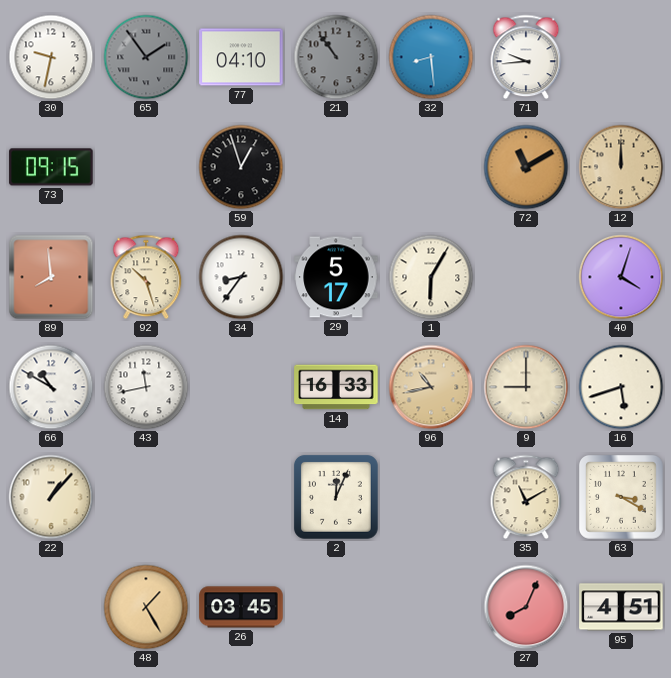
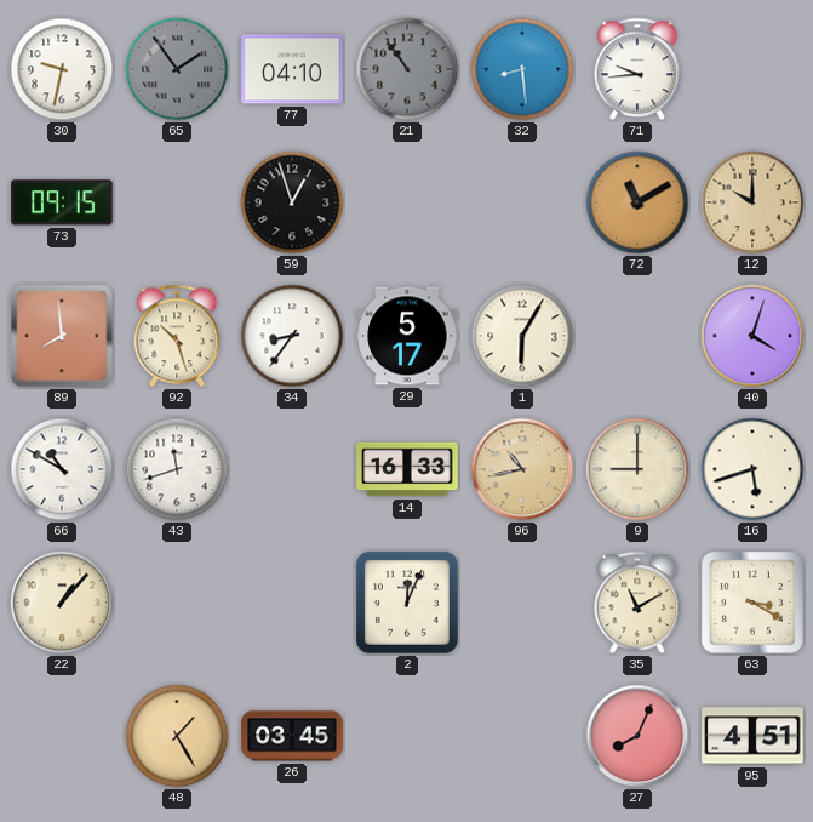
12: 12:00 -> 10:00 (752, 202)
43: 11:43 -> 11:42 (177, 469)
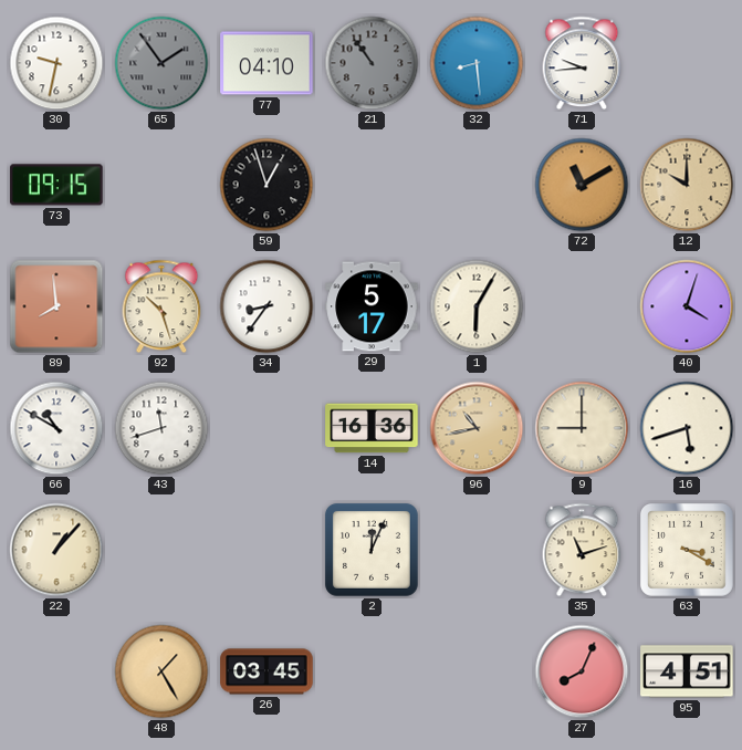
14: 16:33 -> 16:36 (372, 428)
35: 11:10 -> 11:12 (582, 550)
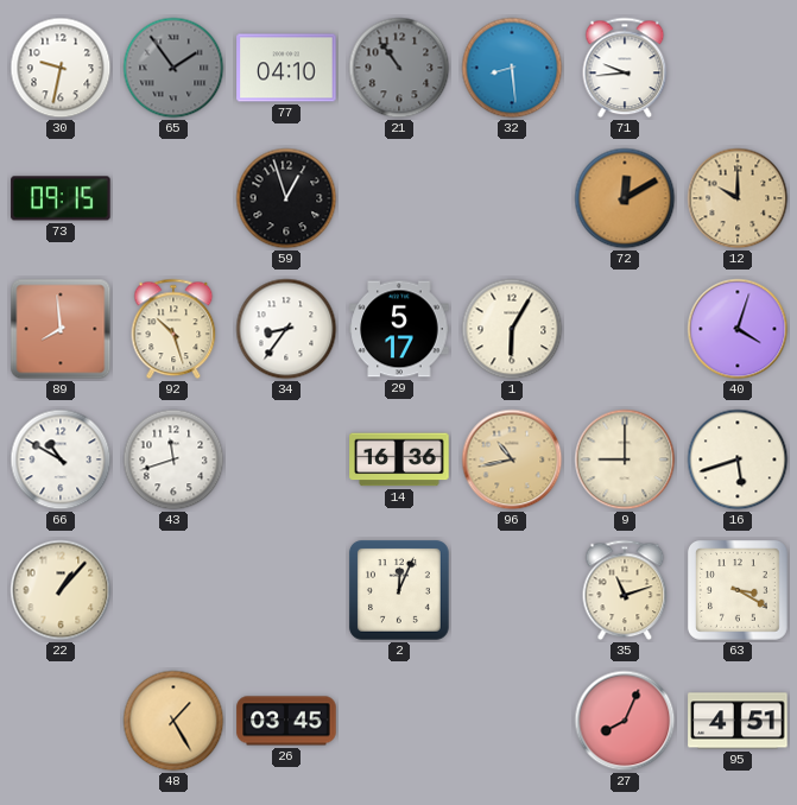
72: 11:10 -> 12:10 (625, 198)
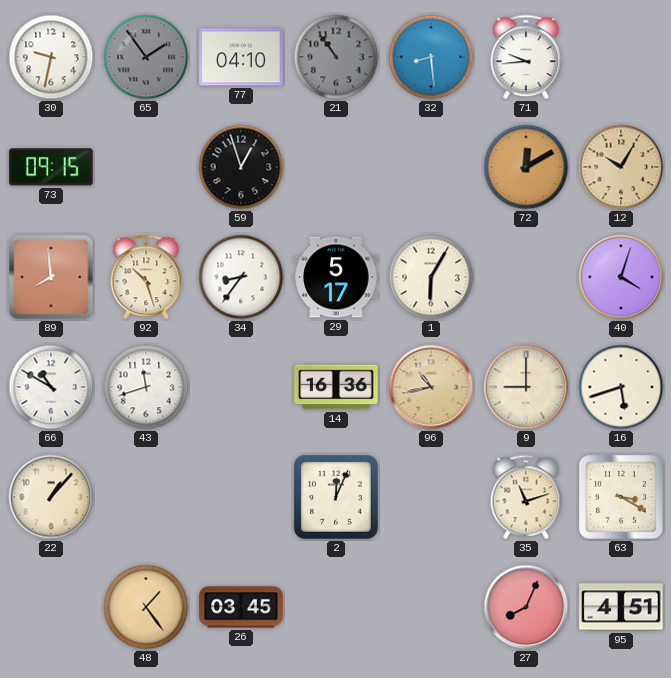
12: 10:00 -> 10:05 (621, 167)
48: 1:25 -> 1:24 (146, 607)
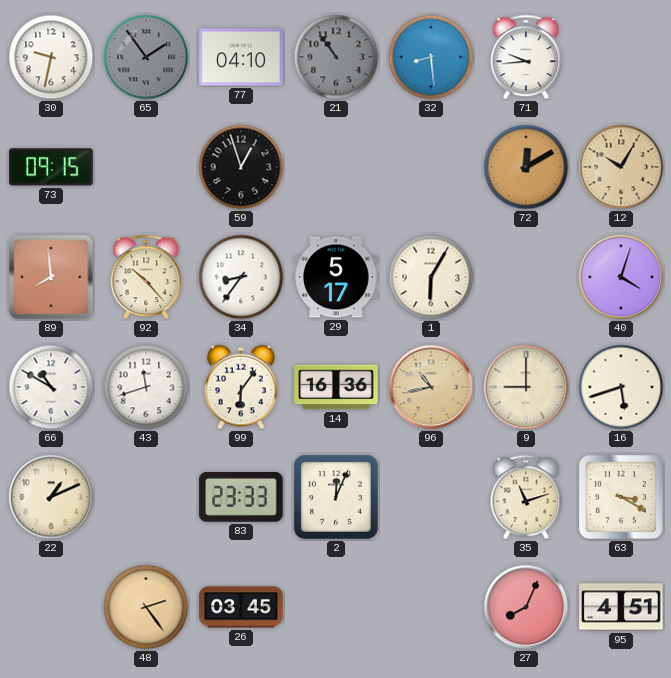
92: 10:27 -> 10:23 (146, 277)
99: none -> 6:06 (241, 387)
22: 1:07 -> 1:11 (51, 497)
83: none -> 23:33 (241, 498)
48: 1:24 -> 2:24 (146, 607)
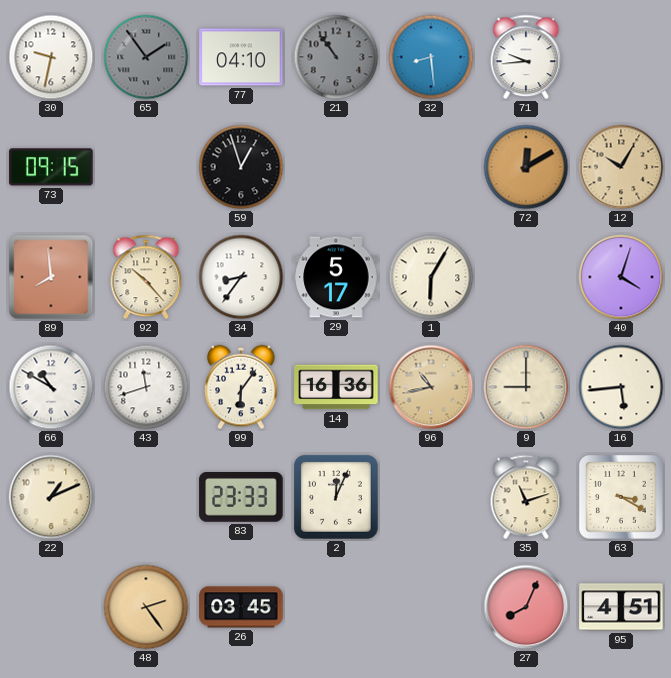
16: 5:42 -> 5:44 (621, 387)
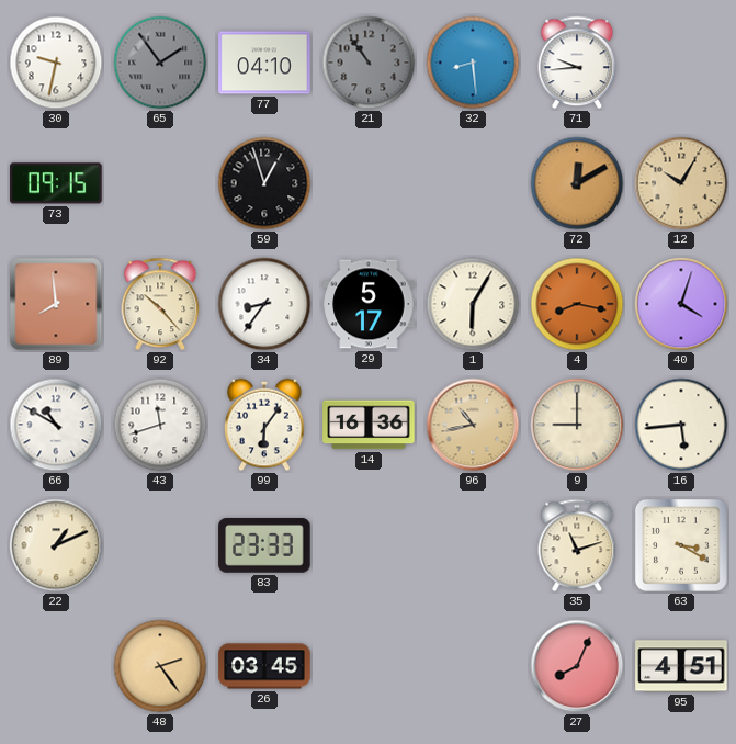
4: none -> 8:17 (577, 304)
2: 12:04 -> none (336, 497)
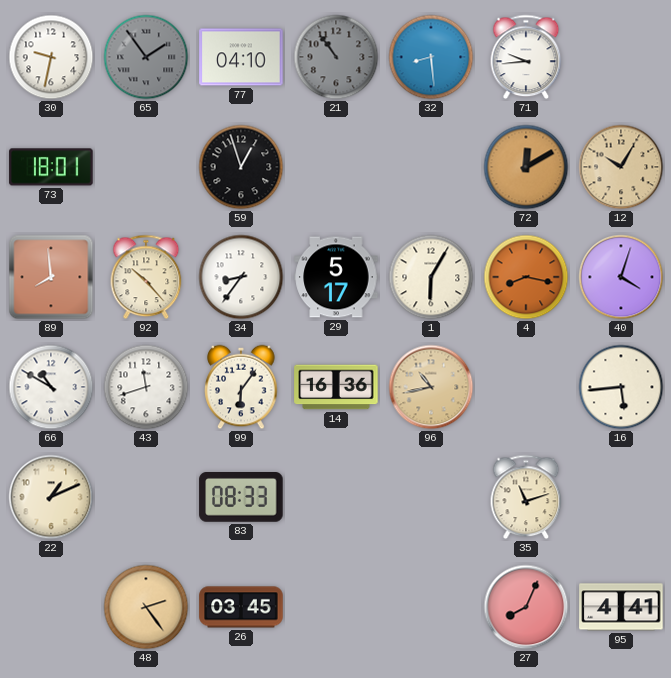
73: 09:15 -> 18:01 (51, 167)
9: 9:00 -> none (577, 425)
83: 23:33 -> 08:33 (241, 498)
63: 3:20 -> none (681, 545)
95: 4:51 -> 4:41 (621, 607)
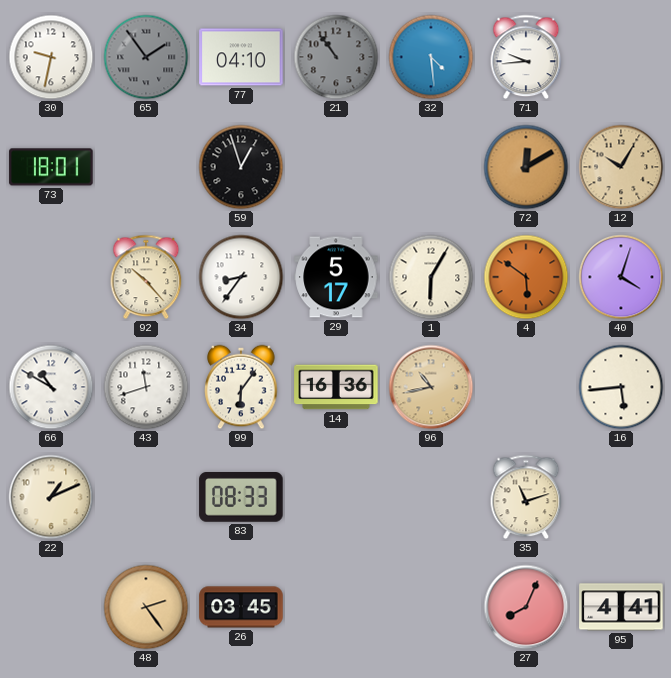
32: 8:29 -> 4:29 (431, 57)
89: 7:59 -> none (51, 277)
4: 8:17 -> 5:51 (526, 277)
